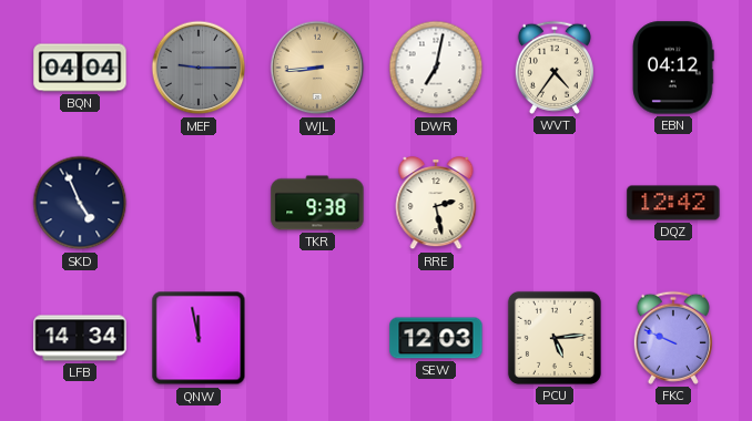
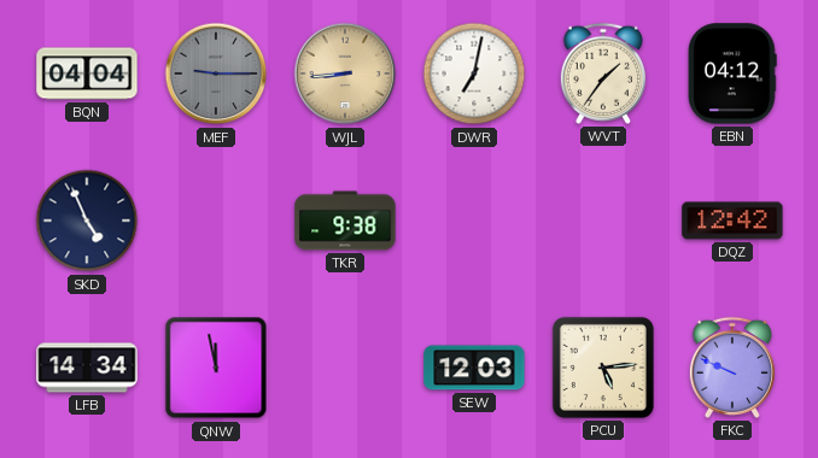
WVT: 4:36 -> 1:36 (603, 74)
RRE: 2:28 -> none (436, 204)
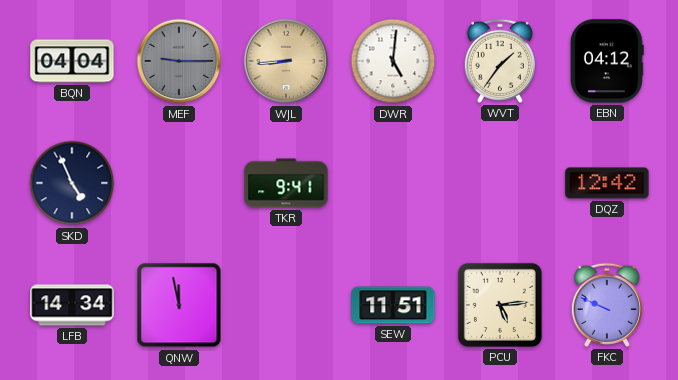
DWR: 7:02 -> 5:01 (393, 61)
TKR: 9:38 -> 9:41 (286, 183)
SEW: 12:03 -> 11:51 (393, 305)
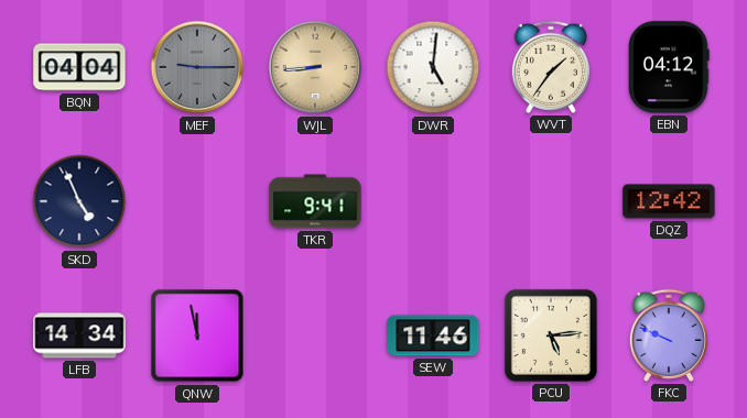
SEW: 11:51 -> 11:46 (433, 335)
